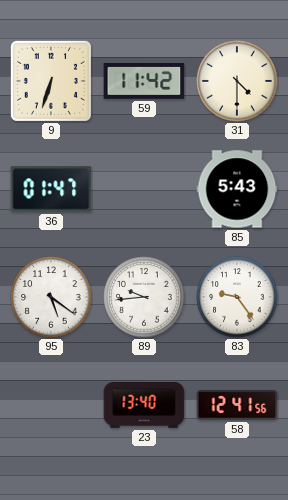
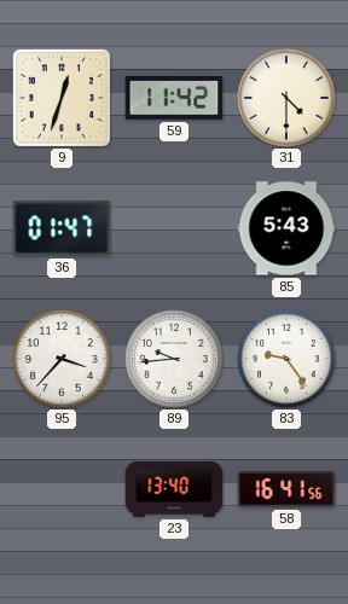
9: 6:33 -> 12:33 (62, 98)
95: 5:21 -> 3:37 (62, 359)
58: 12:41 -> 16:41 (286, 489)
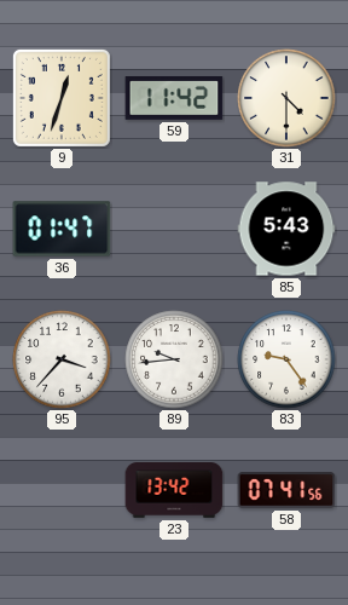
23: 13:40 -> 13:42 (174, 490)
58: 16:41 -> 07:41 (286, 490)
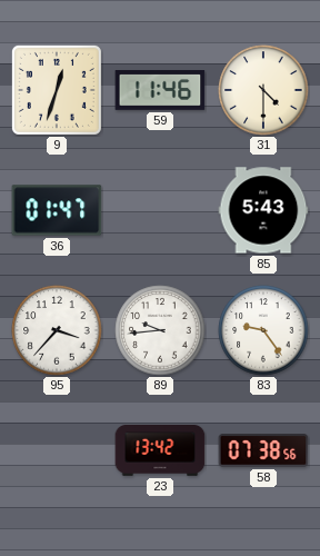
59: 11:42 -> 11:46 (160, 91)
58: 07:41 -> 07:38 (263, 450)
